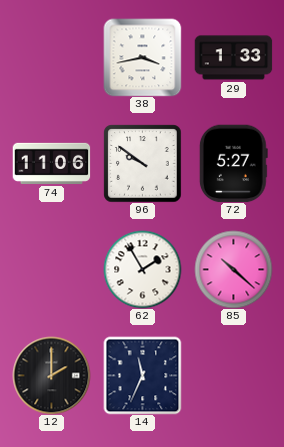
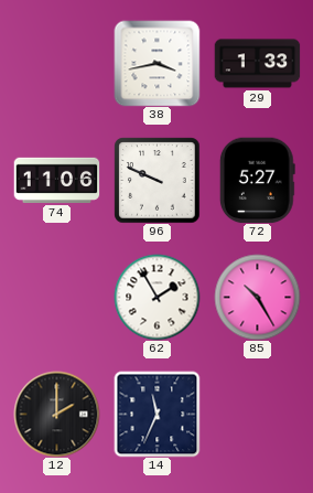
96: 9:51 -> 9:49 (156, 180)
85: 10:22 -> 10:25 (257, 297)
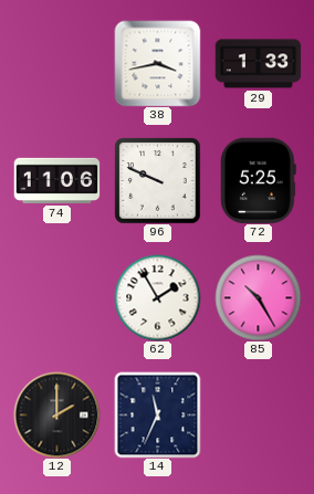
72: 5:27 -> 5:25 (258, 180)
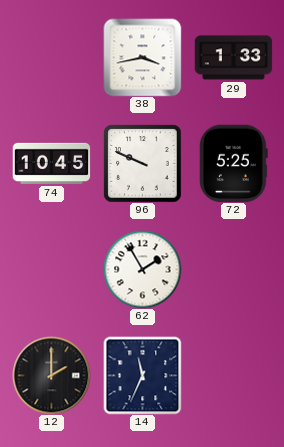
74: 11:06 -> 10:45 (51, 163)
85: 10:25 -> none (258, 297)
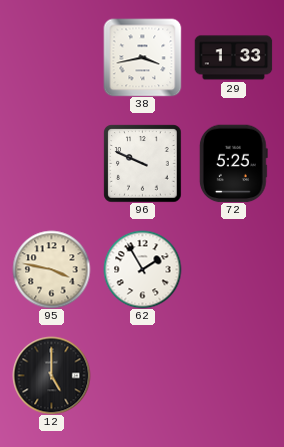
74: 10:45 -> none (51, 163)
95: none -> 3:47 (51, 269)
12: 2:00 -> 5:00 (51, 375)
14: 11:34 -> none (142, 375)
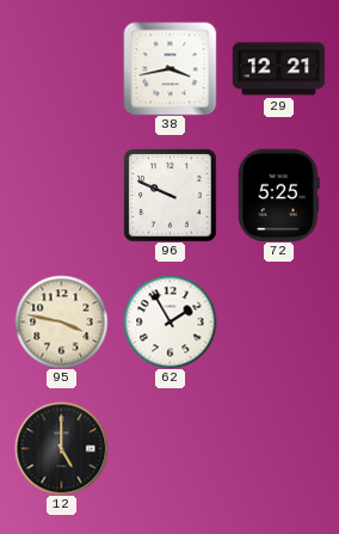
29: 1:33 -> 12:21 (278, 69)
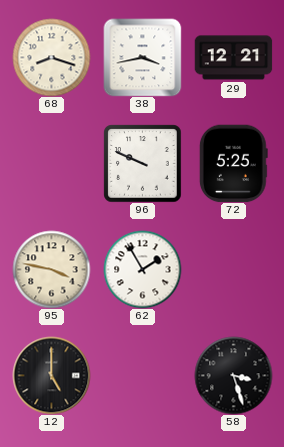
68: none -> 8:18 (51, 57)
58: none -> 3:27 (233, 375)
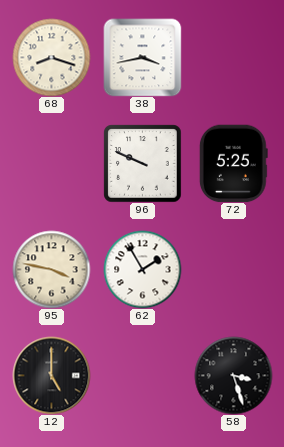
29: 12:21 -> none (233, 58)
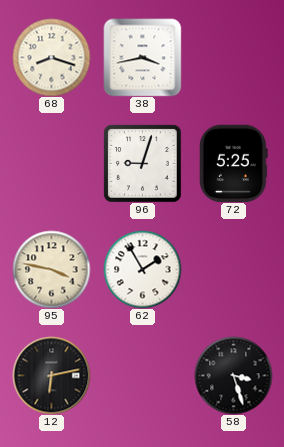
96: 9:49 -> 9:03 (142, 163)
12: 5:00 -> 6:13 (51, 375)
